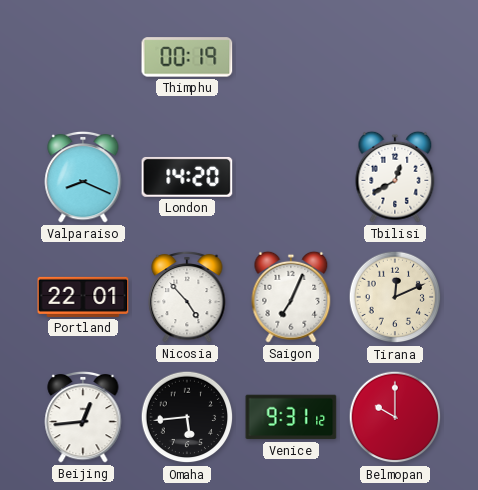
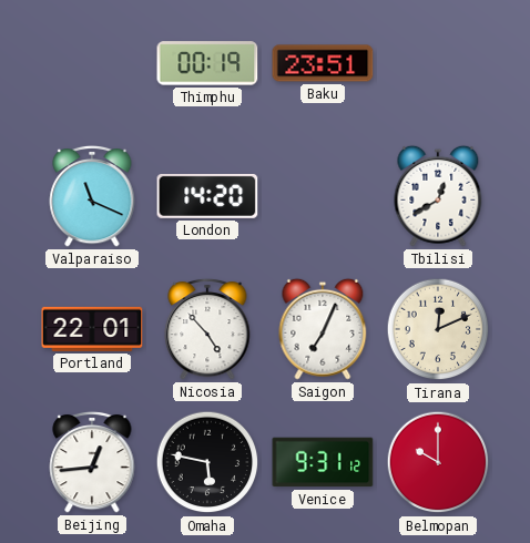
Baku: none -> 23:51 (323, 63)
Valparaiso: 8:19 -> 11:19 (92, 196)
Omaha: 5:44 -> 5:47 (207, 462)
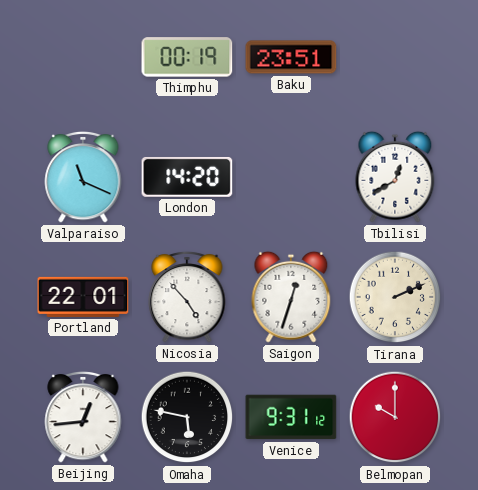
Saigon: 7:04 -> 12:33 (291, 297)
Tirana: 12:11 -> 2:11 (395, 297)
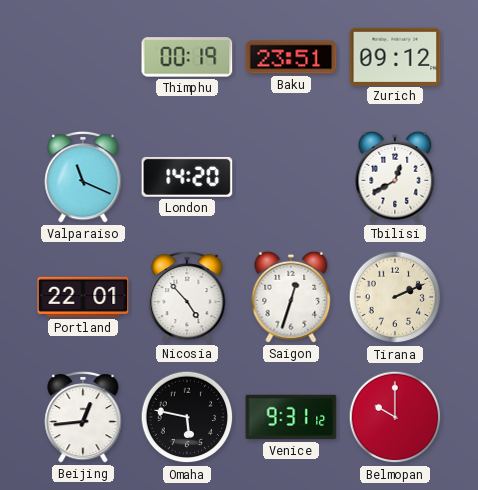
Zurich: none -> 09:12 (395, 56)
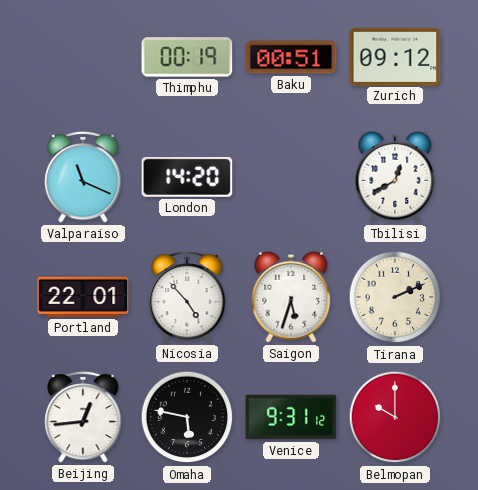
Baku: 23:51 -> 00:51 (291, 57)
Saigon: 12:33 -> 5:33 (291, 297)
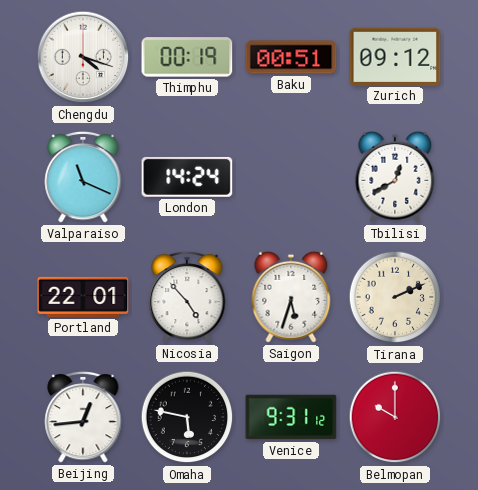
Chengdu: none -> 4:18 (83, 57)
London: 14:20 -> 14:24 (187, 177)
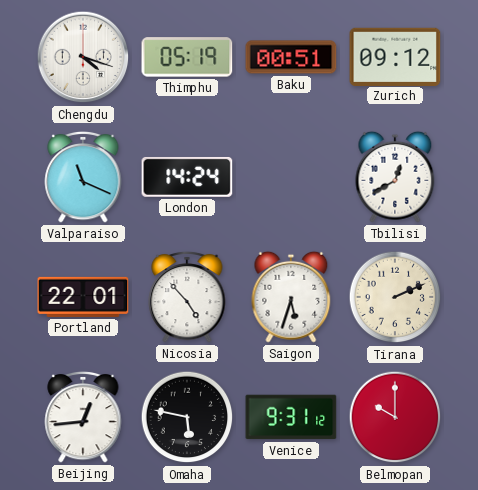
Thimphu: 00:19 -> 05:19 (187, 57)
